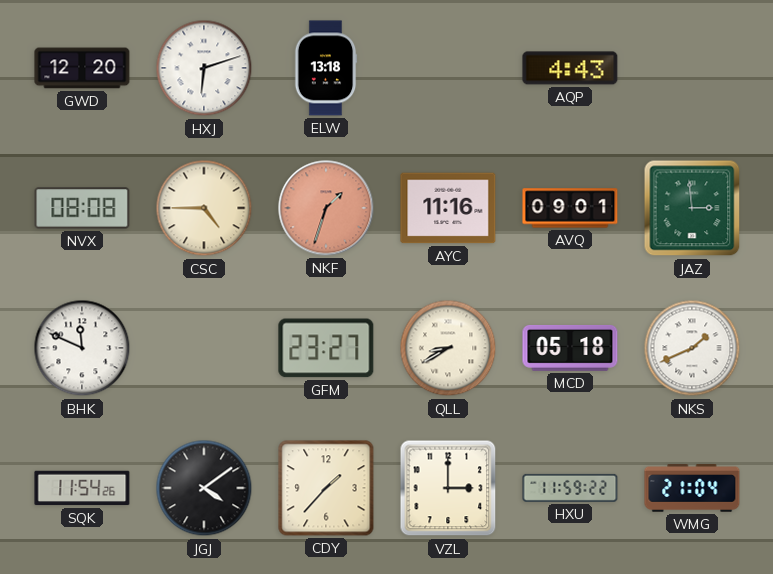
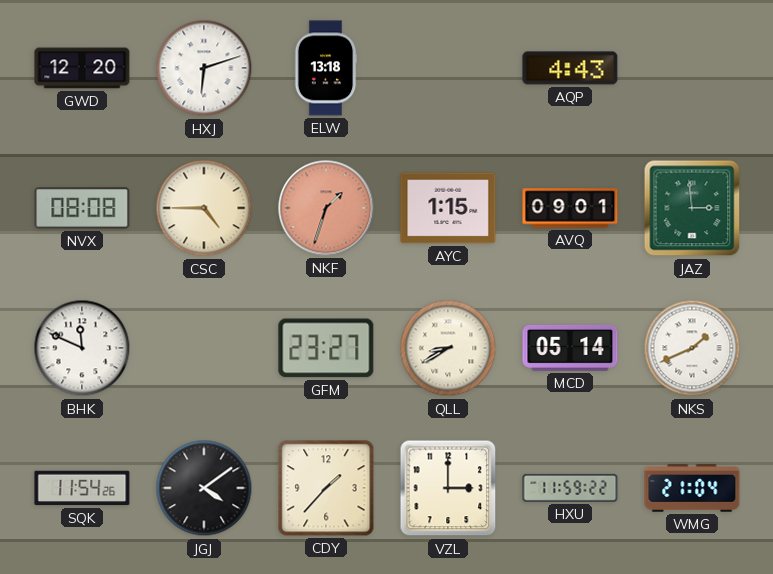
AYC: 11:16 -> 1:15 (448, 208)
MCD: 05:18 -> 05:14 (570, 348)
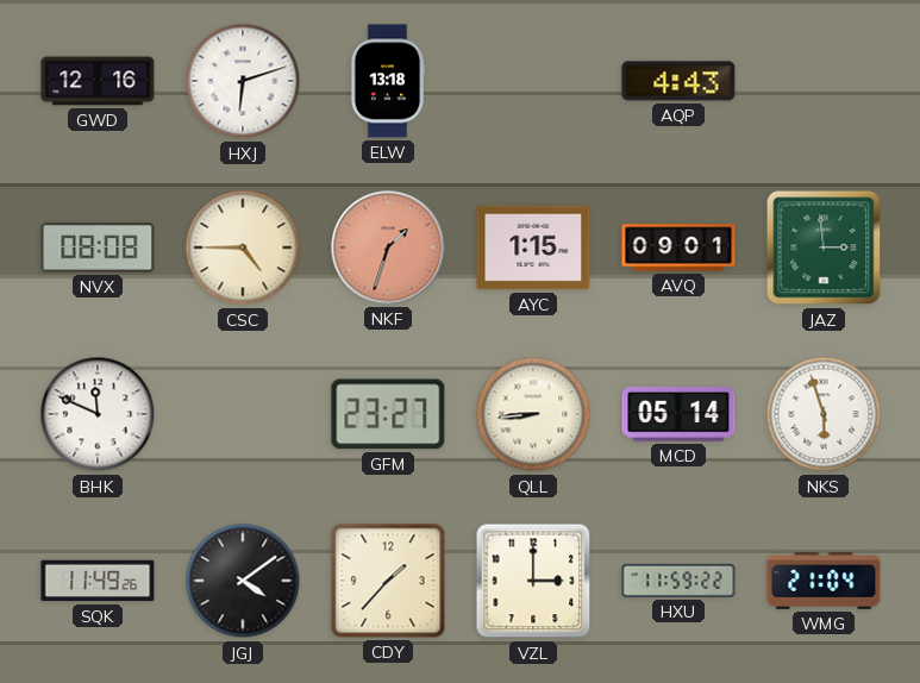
GWD: 12:20 -> 12:16 (98, 81)
QLL: 8:40 -> 8:44 (533, 414)
NKS: 1:41 -> 5:57 (824, 414)
SQK: 11:54 -> 11:49 (98, 581)
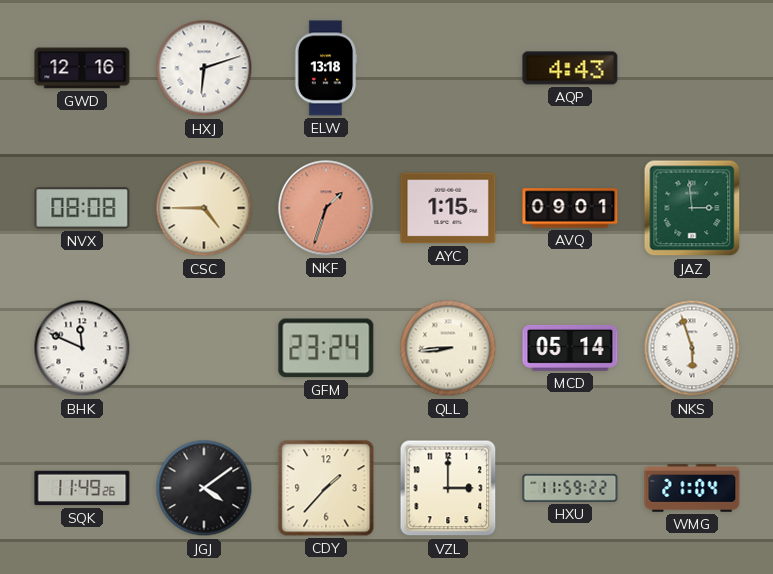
GFM: 23:27 -> 23:24 (326, 348)
